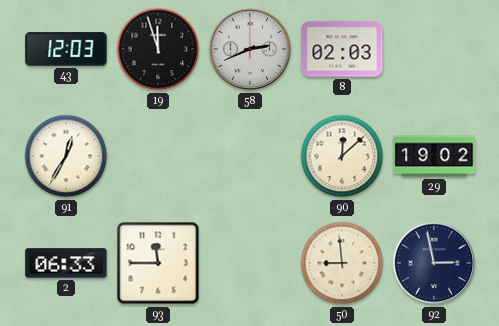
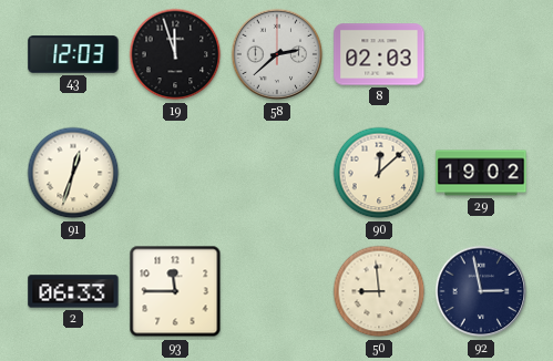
58: 2:41 -> 2:38 (277, 54)
91: 12:35 -> 12:33 (73, 173)
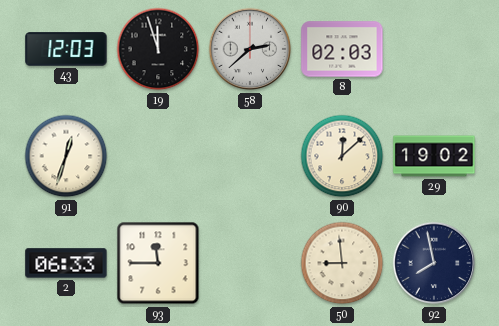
92: 2:58 -> 7:58 (434, 263)
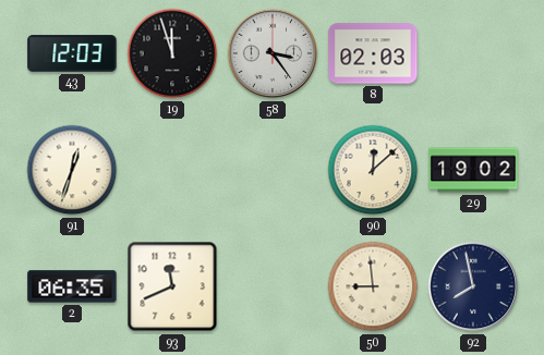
58: 2:38 -> 3:24 (273, 53)
2: 06:33 -> 06:35 (72, 286)
93: 11:45 -> 11:41 (172, 286)
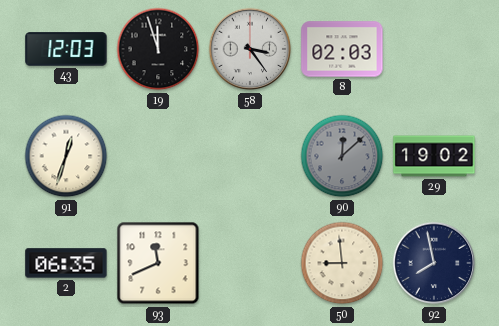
90 dial: cream -> grey (342, 156)
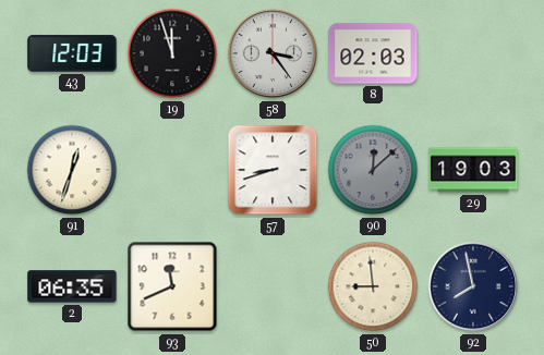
57: none -> 8:42 (273, 170)
29: 19:02 -> 19:03 (473, 170)
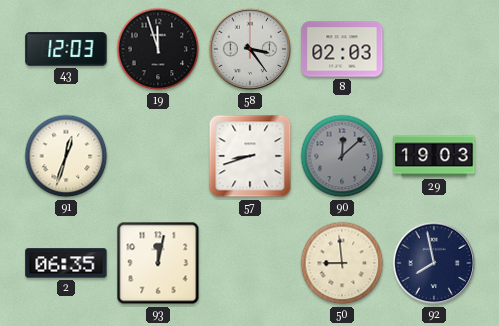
93: 11:41 -> 12:02 (158, 263)
